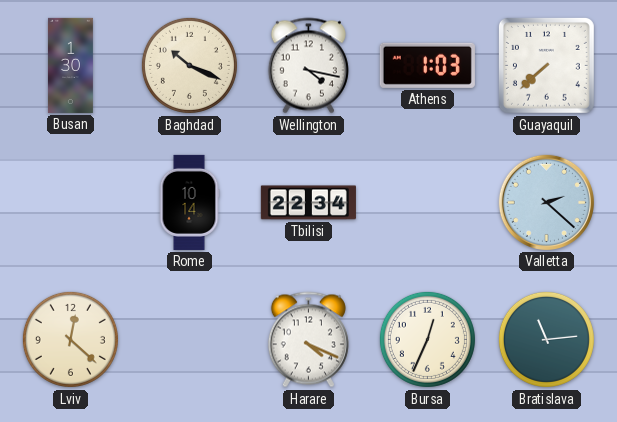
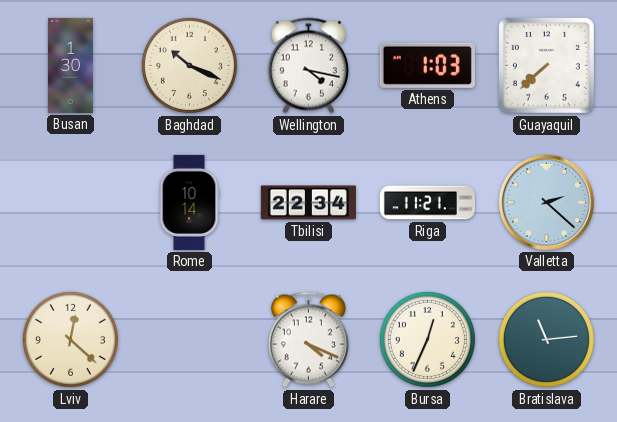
Riga: none -> 11:21 (427, 203)
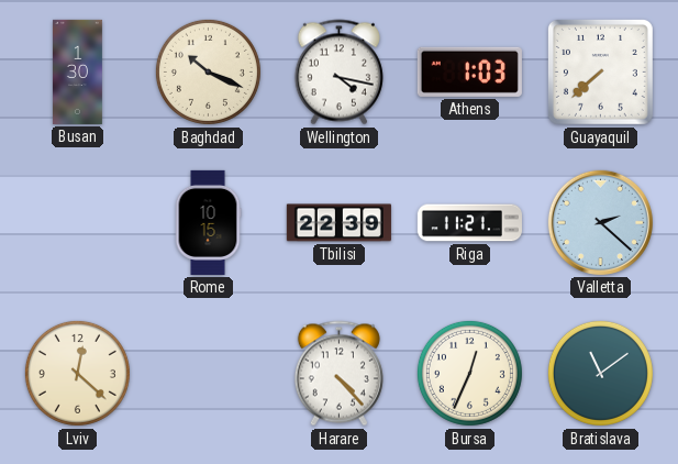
Rome: 10:14 -> 10:15 (208, 222)
Tbilisi: 22:34 -> 22:39 (338, 223)
Harare: 4:19 -> 4:23 (338, 374)
Bratislava: 11:14 -> 11:09 (600, 373)
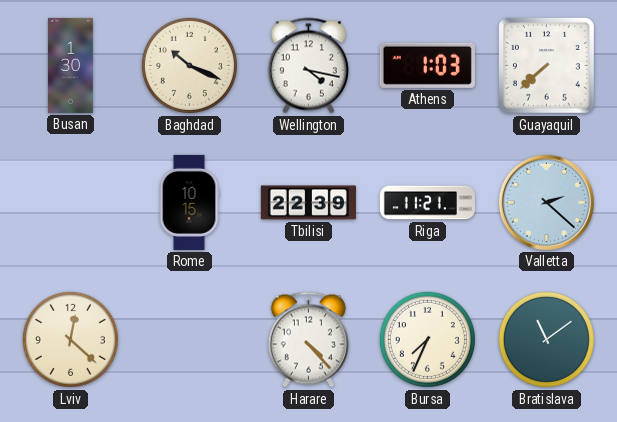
Bursa: 12:34 -> 7:34 (427, 339)
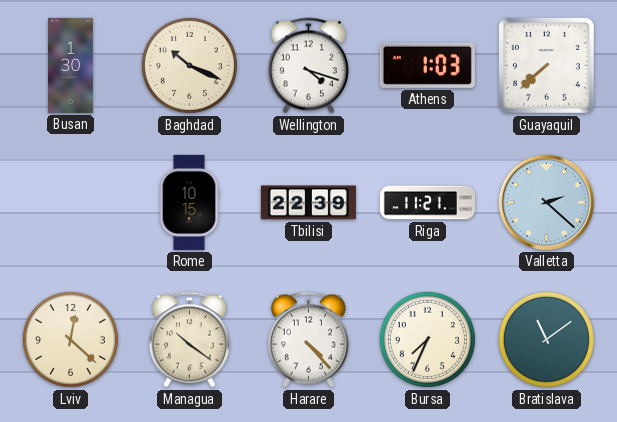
Wellington: 4:17 -> 4:18 (308, 66)
Managua: none -> 10:21 (189, 340)
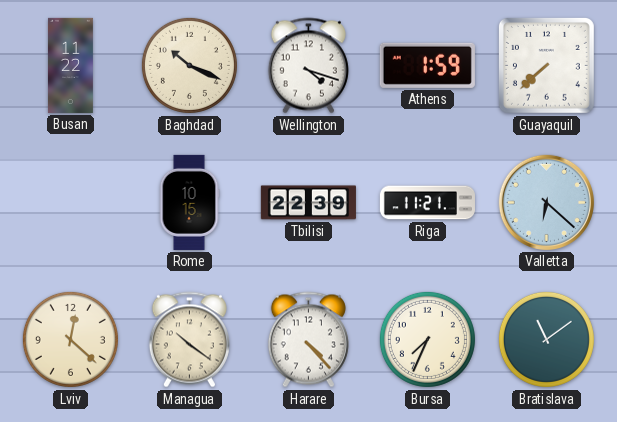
Busan: 1:30 -> 11:22 (70, 65)
Athens: 1:03 -> 1:59 (427, 65)
Valletta: 2:22 -> 6:22 (546, 202)
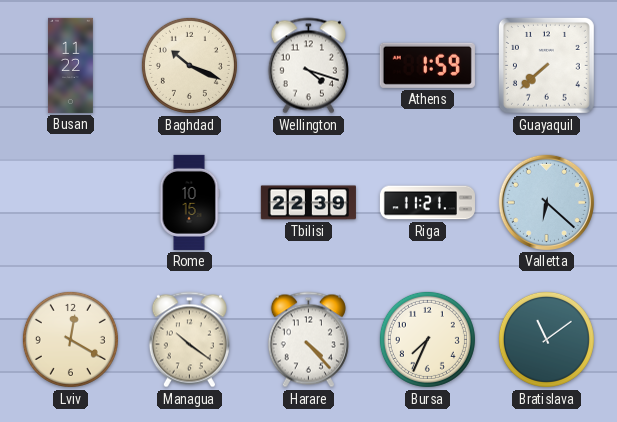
Lviv: 12:22 -> 12:20 (70, 339)
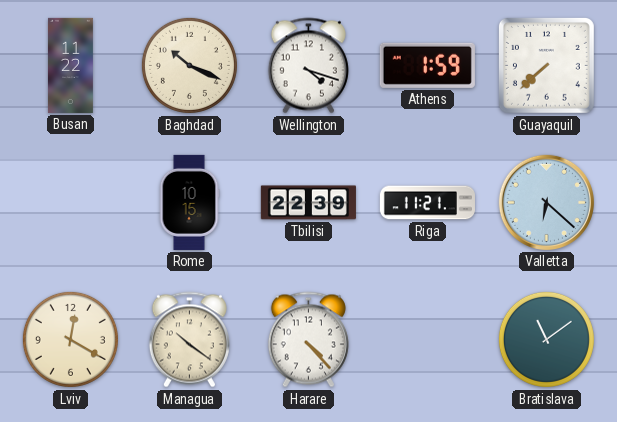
Bursa: 7:34 -> none (427, 339)
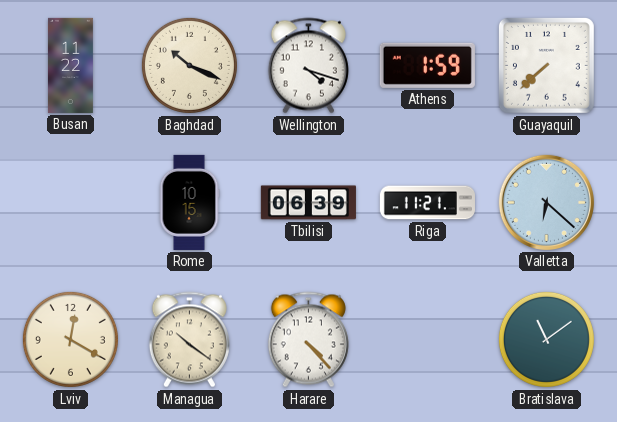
Tbilisi: 22:39 -> 06:39 (308, 203)
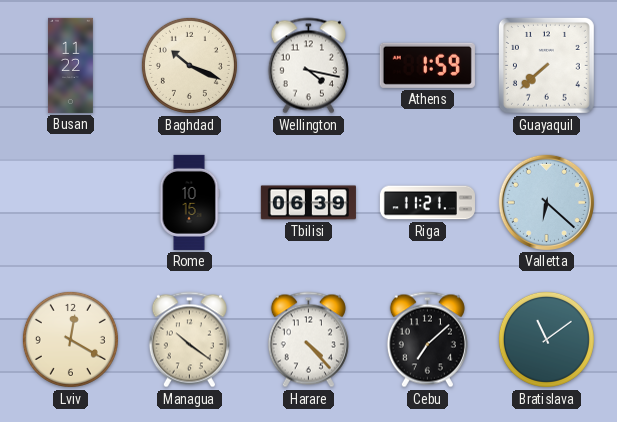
Wellington: 4:18 -> 4:17 (308, 66)
Cebu: none -> 7:08 (427, 340)
